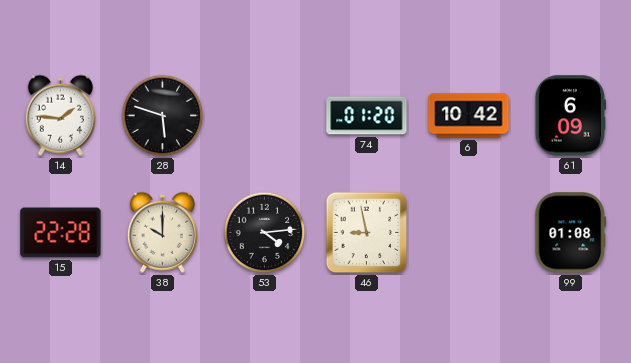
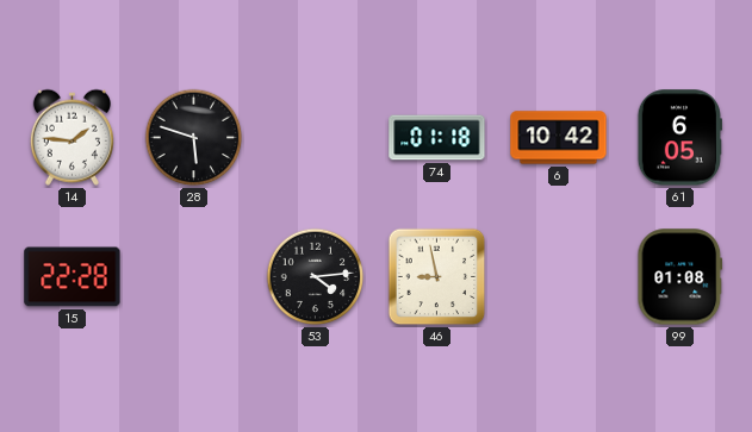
74: 01:20 -> 01:18 (437, 138)
61: 6:09 -> 6:05 (679, 138)
38: 10:00 -> none (162, 232)
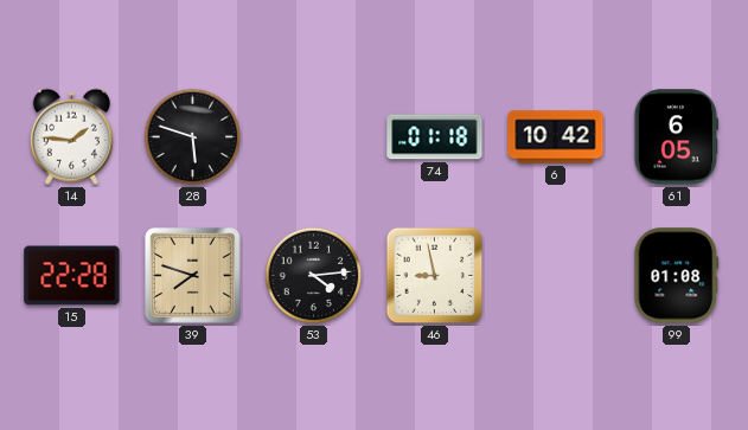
39: none -> 7:48 (192, 275)
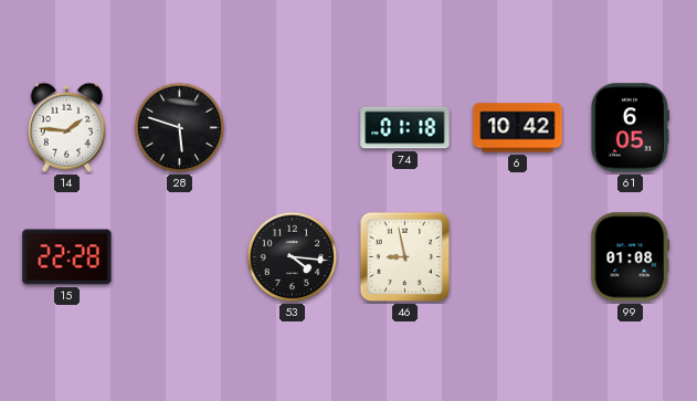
39: 7:48 -> none (192, 275)
53: 4:14 -> 4:16 (293, 257)
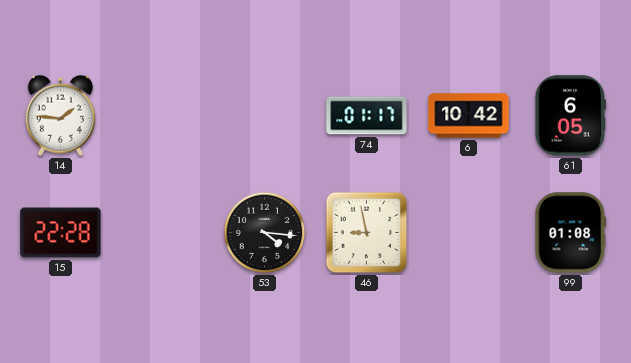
28: 5:48 -> none (180, 128)
74: 01:18 -> 01:17 (367, 116)
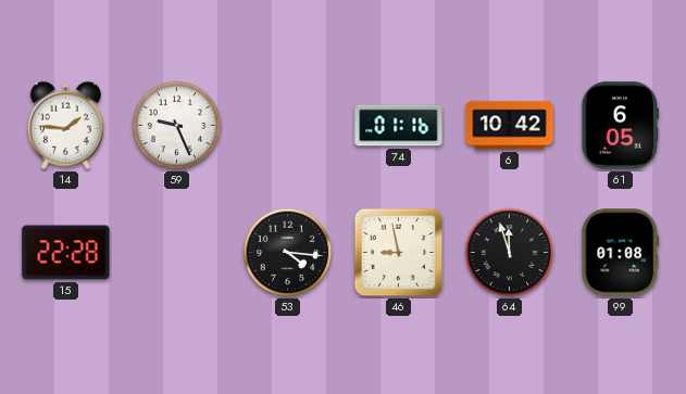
59: none -> 9:26 (177, 126)
74: 01:17 -> 01:16 (399, 126)
64: none -> 11:57 (510, 253)
